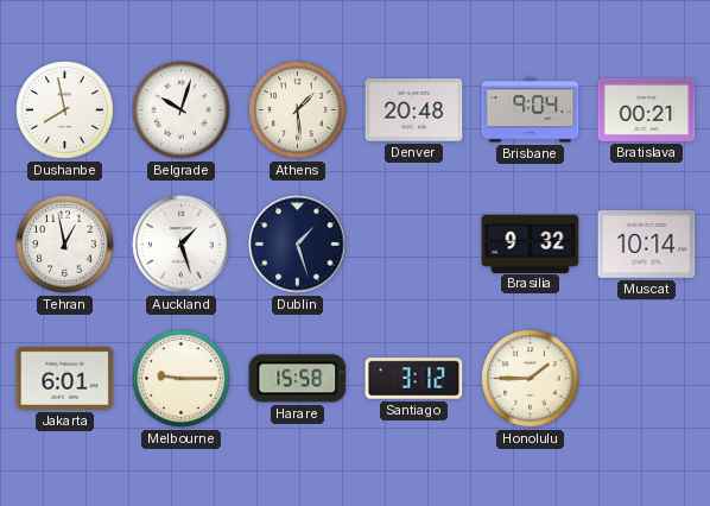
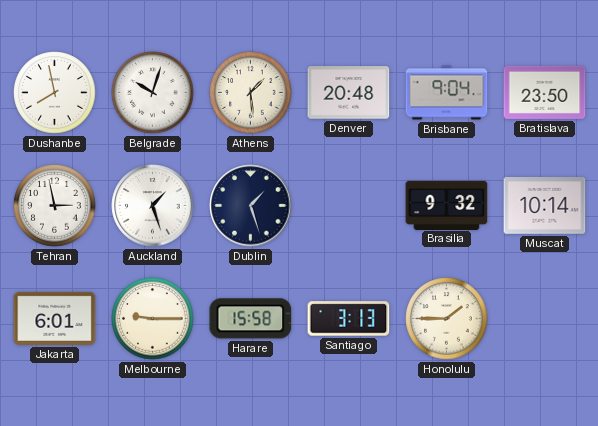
Bratislava: 00:21 -> 23:50 (545, 92)
Tehran: 12:58 -> 2:58 (55, 206)
Santiago: 3:12 -> 3:13 (349, 319)
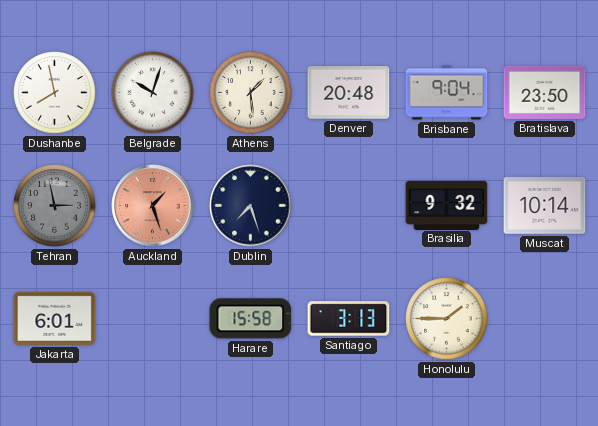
Tehran dial: white -> grey (55, 206)
Auckland dial: white -> salmon (153, 206)
Dublin: 1:27 -> 7:27 (251, 206)
Melbourne: 9:15 -> none (153, 319)
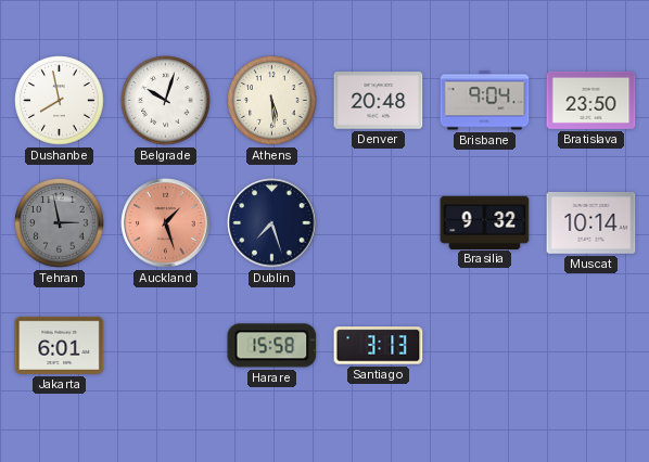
Athens: 1:29 -> 5:29 (272, 101)
Honolulu: 1:45 -> none (447, 319)
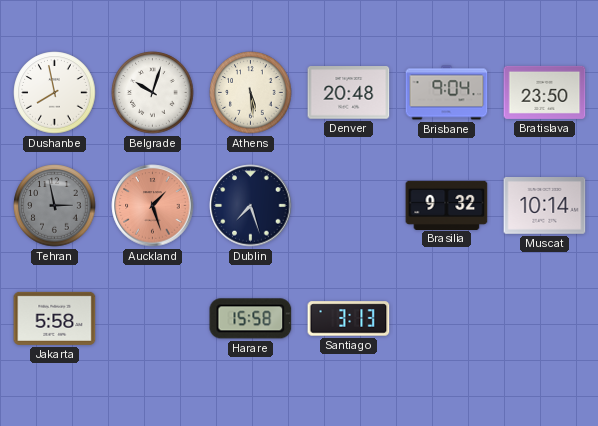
Jakarta: 6:01 -> 5:58 (55, 318)
